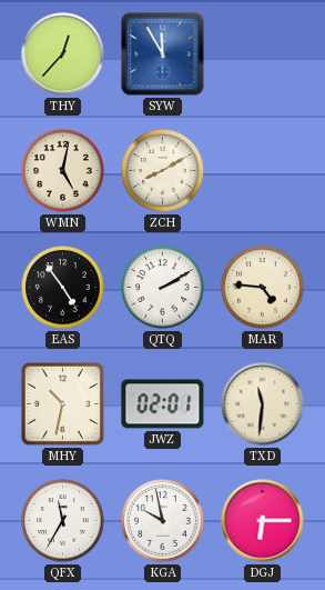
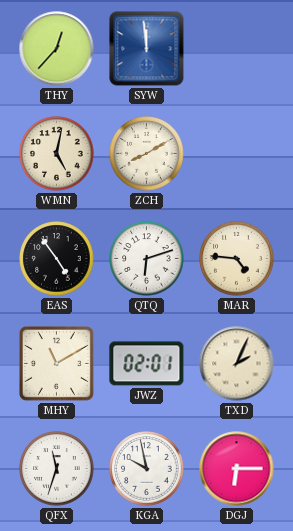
SYW: 11:55 -> 11:59 (147, 49)
QTQ: 2:10 -> 6:12 (147, 259)
MHY: 10:32 -> 11:10 (57, 364)
TXD: 11:31 -> 2:04 (237, 364)
QFX: 11:35 -> 11:33 (57, 469)
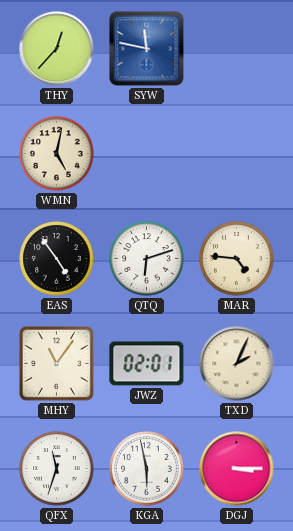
SYW: 11:59 -> 11:47 (147, 49)
ZCH: 8:10 -> none (147, 154)
MHY: 11:10 -> 11:06 (57, 364)
KGA: 9:58 -> 5:58 (147, 469)
DGJ: 6:15 -> 3:15 (237, 469)
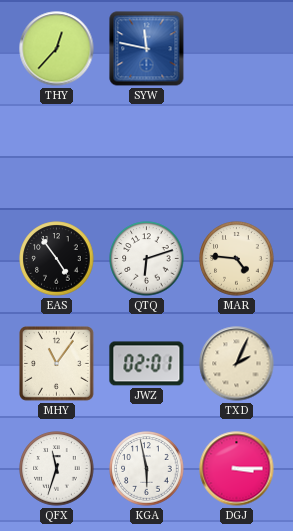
WMN: 5:02 -> none (57, 154)
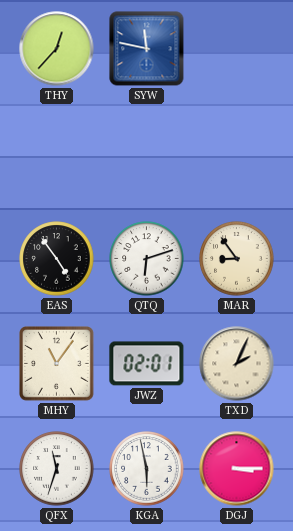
MAR: 4:46 -> 8:54 (237, 259)
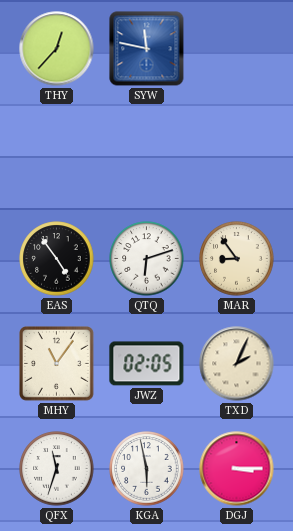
JWZ: 02:01 -> 02:05 (147, 364)
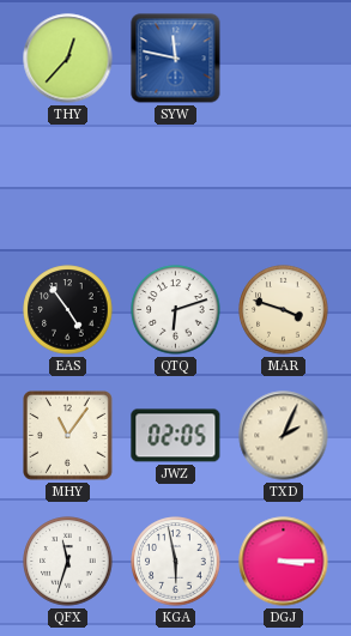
MAR: 8:54 -> 3:48 (284, 310)
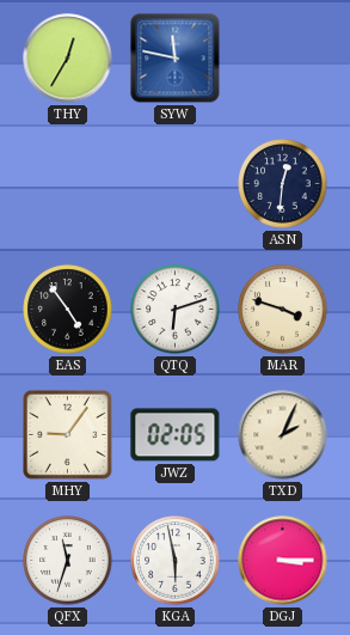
THY: 12:37 -> 12:35 (68, 59)
ASN: none -> 12:31 (283, 184)
MHY: 11:06 -> 9:06 (68, 435)
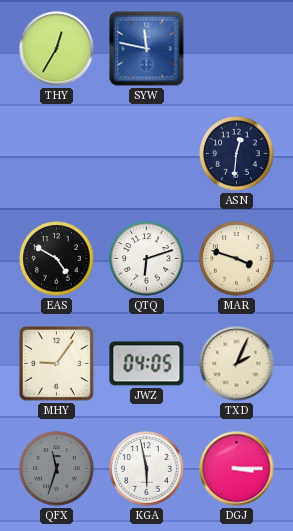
EAS: 4:54 -> 4:50 (57, 259)
JWZ: 02:05 -> 04:05 (147, 364)
QFX dial: white -> grey (57, 469)
